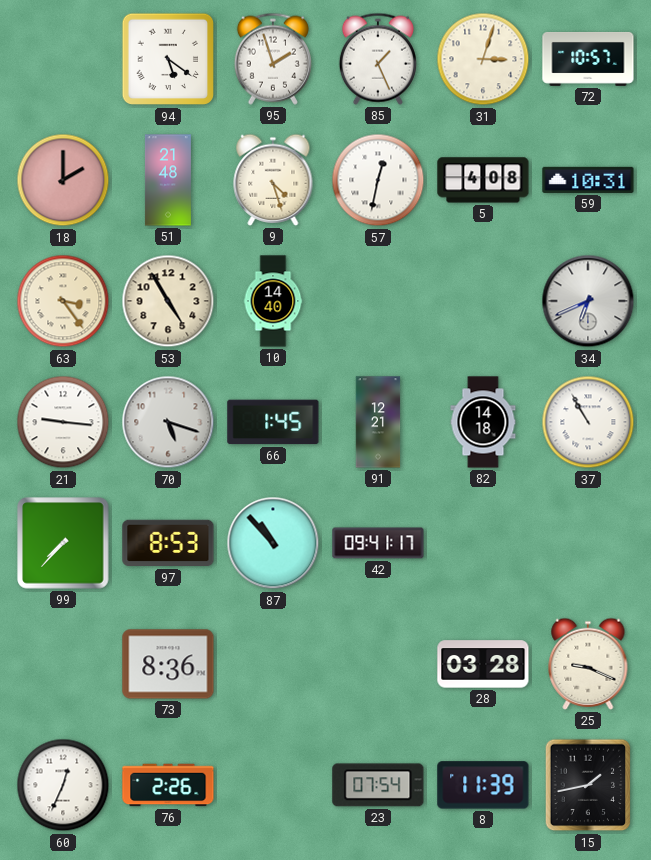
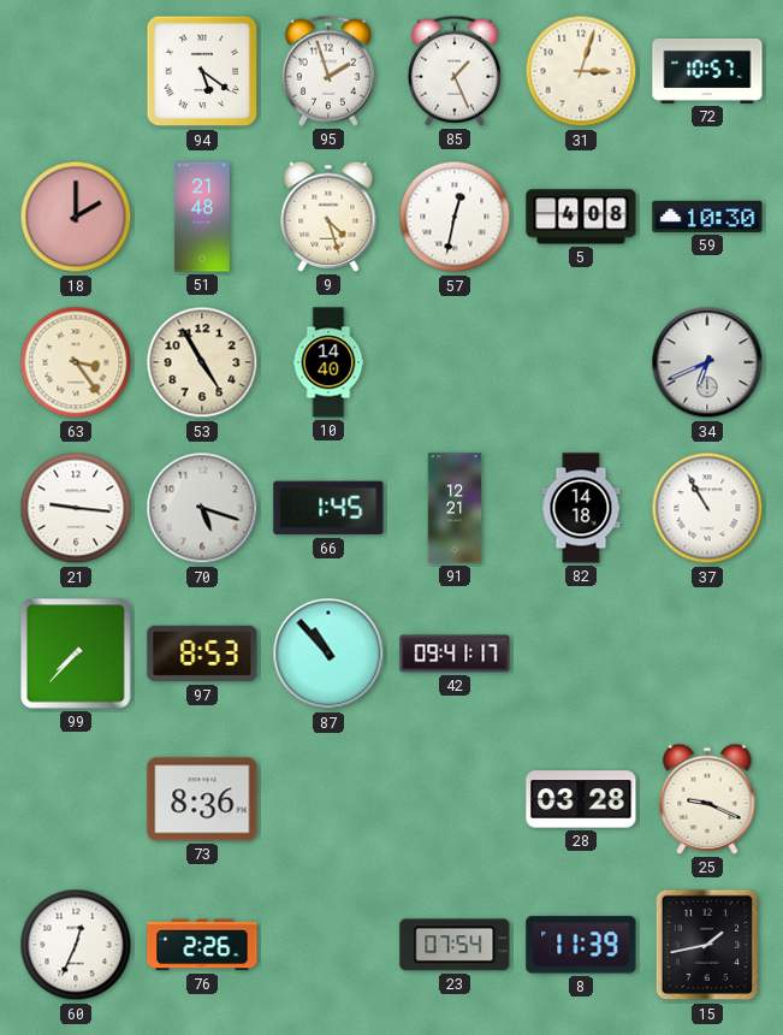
59: 10:31 -> 10:30 (707, 217)
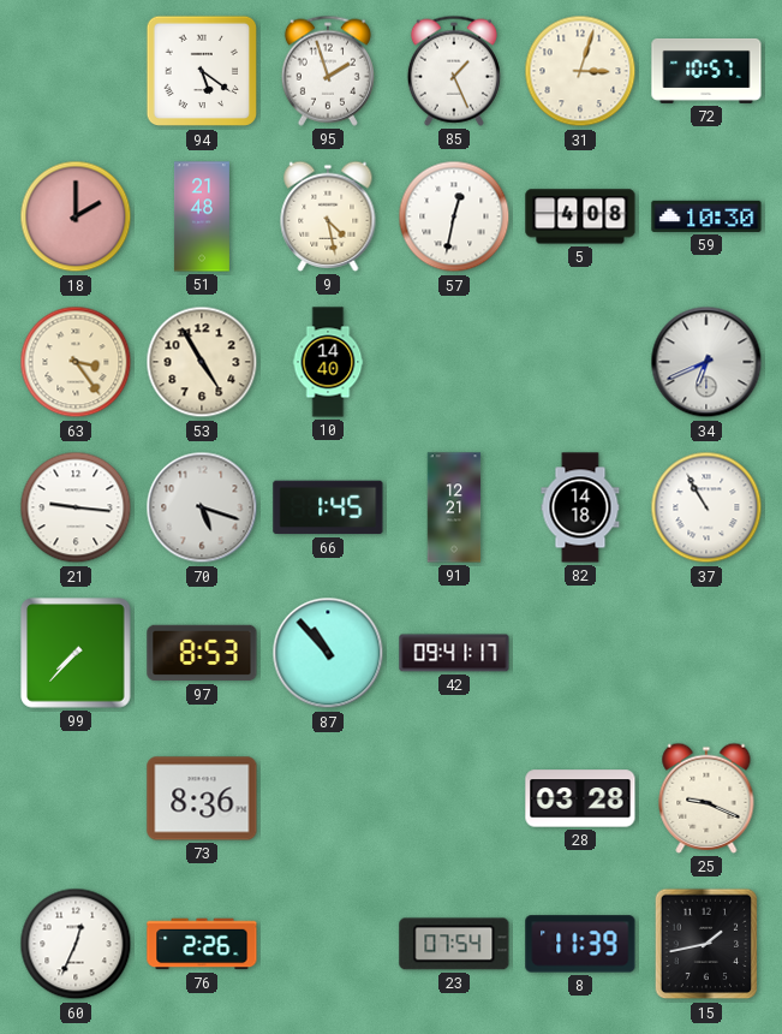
9: 4:27 -> 4:28 (328, 216)
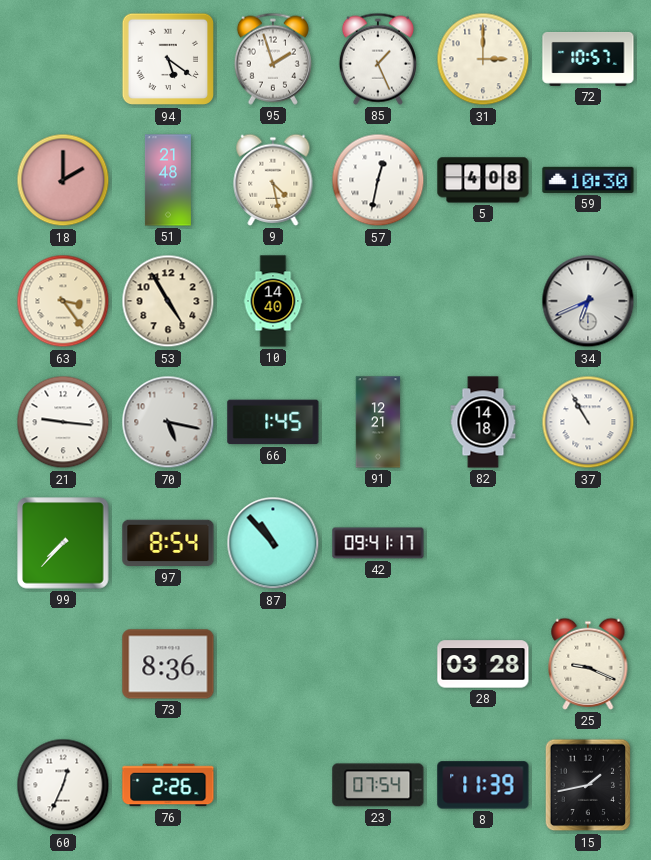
31: 3:03 -> 3:00 (483, 59)
70: 5:18 -> 5:17 (168, 422)
97: 8:53 -> 8:54 (168, 543)
